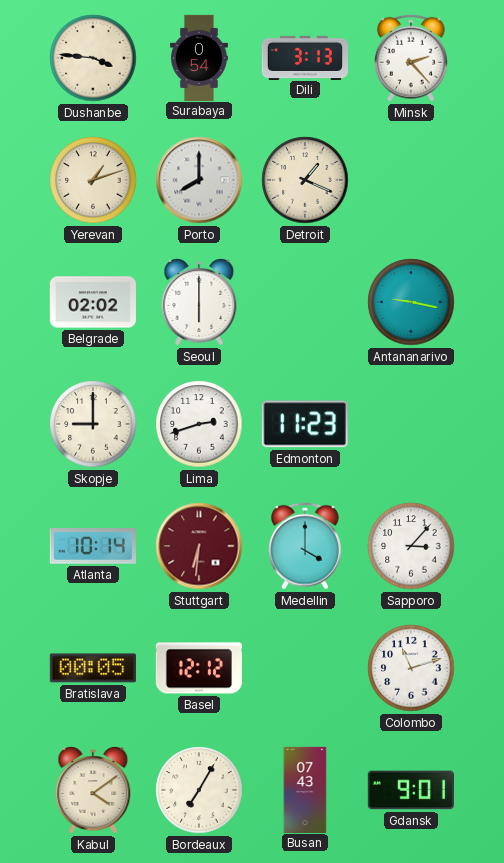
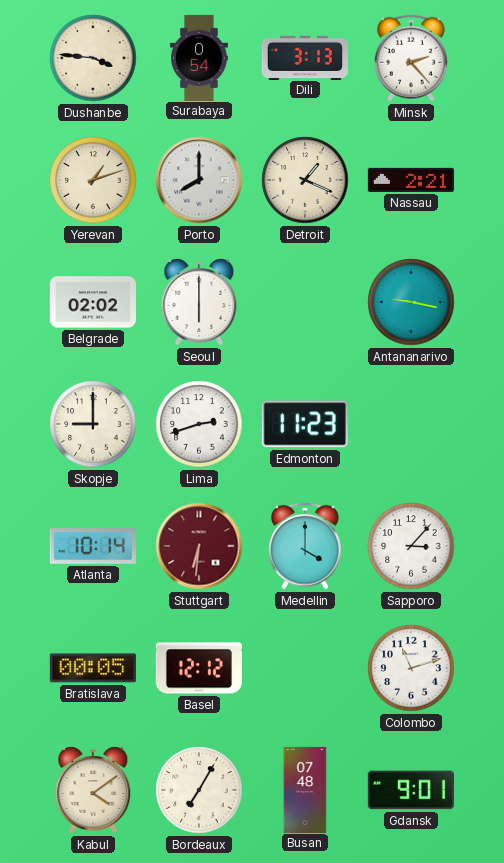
Nassau: none -> 2:21 (411, 180)
Busan: 07:43 -> 07:48 (305, 789)
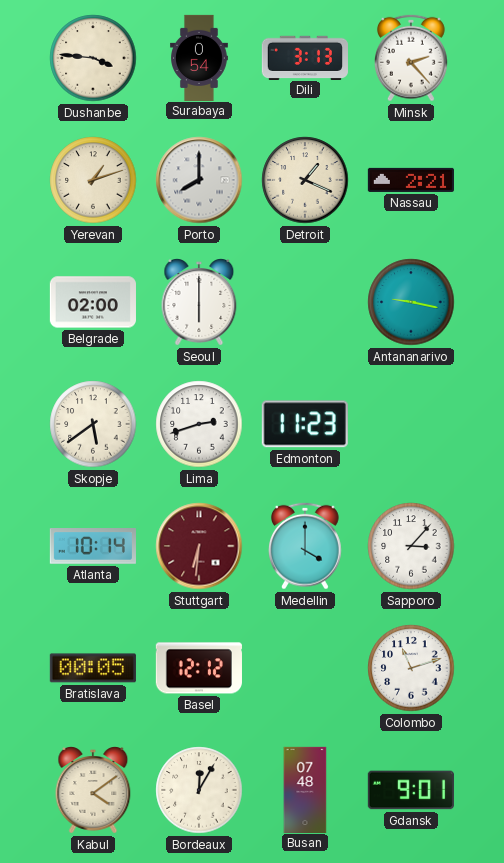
Belgrade: 02:02 -> 02:00 (93, 302)
Skopje: 9:00 -> 5:39 (93, 424)
Bordeaux: 7:05 -> 12:05 (199, 790)
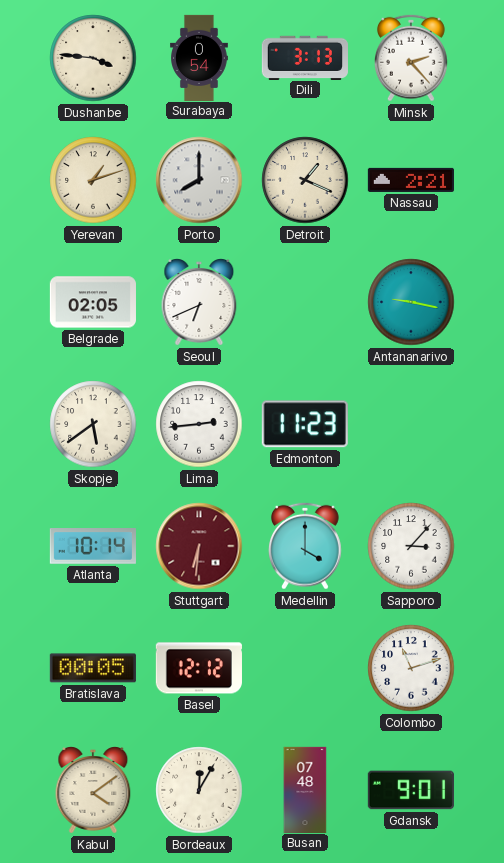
Belgrade: 02:00 -> 02:05 (93, 302)
Seoul: 6:00 -> 6:41 (199, 302)
Lima: 2:42 -> 2:44 (199, 424)
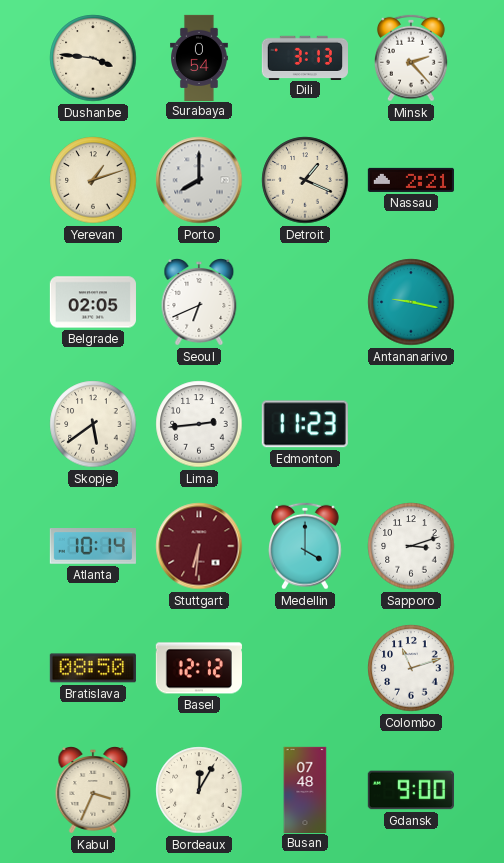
Sapporo: 3:07 -> 3:12 (411, 546)
Bratislava: 00:05 -> 08:50 (93, 668)
Kabul: 4:09 -> 3:34 (93, 790)
Gdansk: 9:01 -> 9:00 (411, 790)
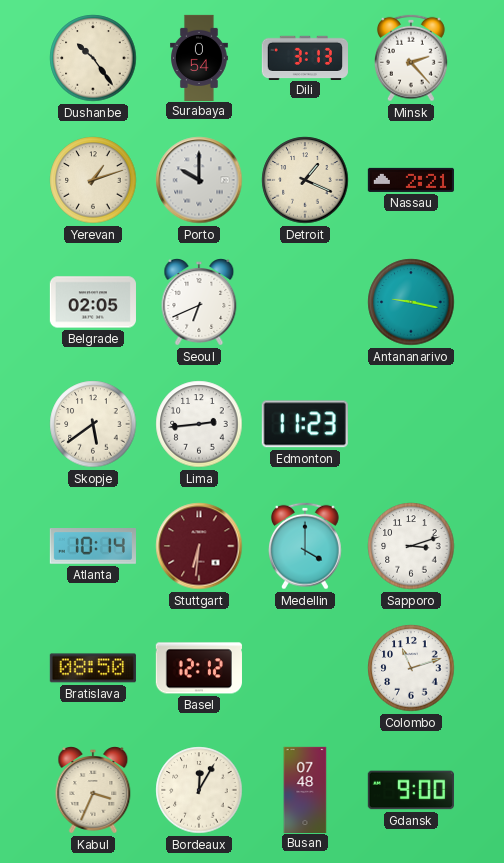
Dushanbe: 3:46 -> 10:24 (93, 58)
Porto: 8:00 -> 10:00 (199, 180)
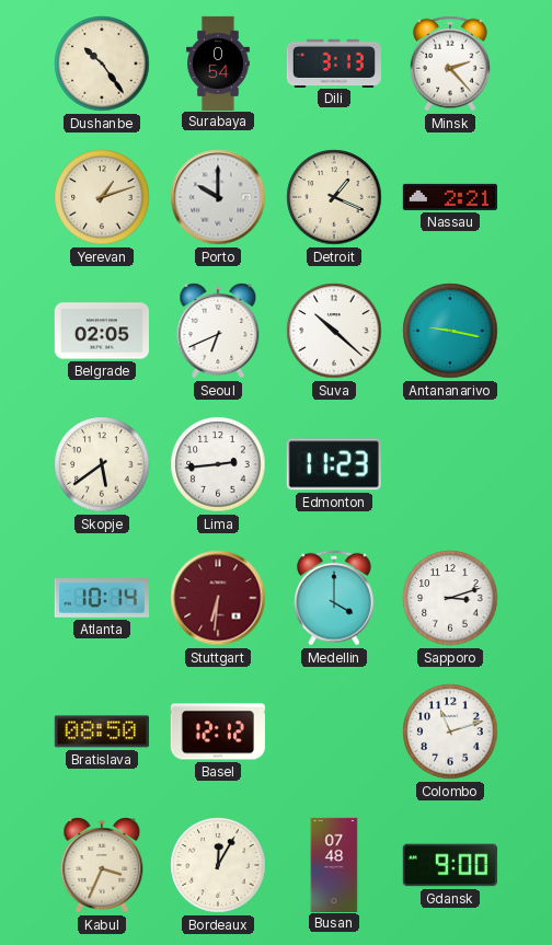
Suva: none -> 10:22 (334, 331)
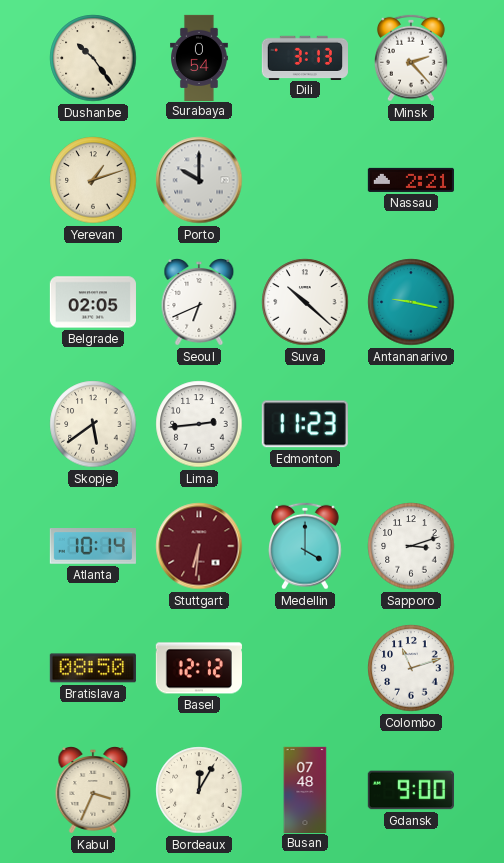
Detroit: 1:19 -> none (334, 197)
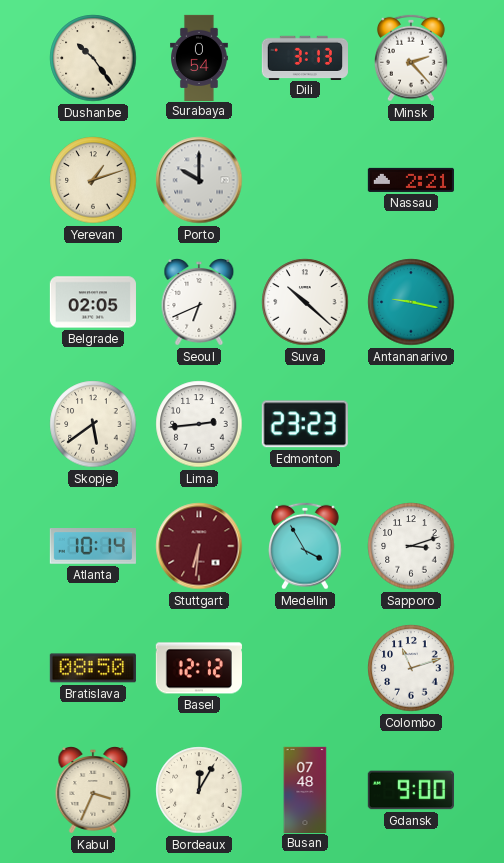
Edmonton: 11:23 -> 23:23 (305, 424)
Medellin: 4:00 -> 3:55 (306, 546)
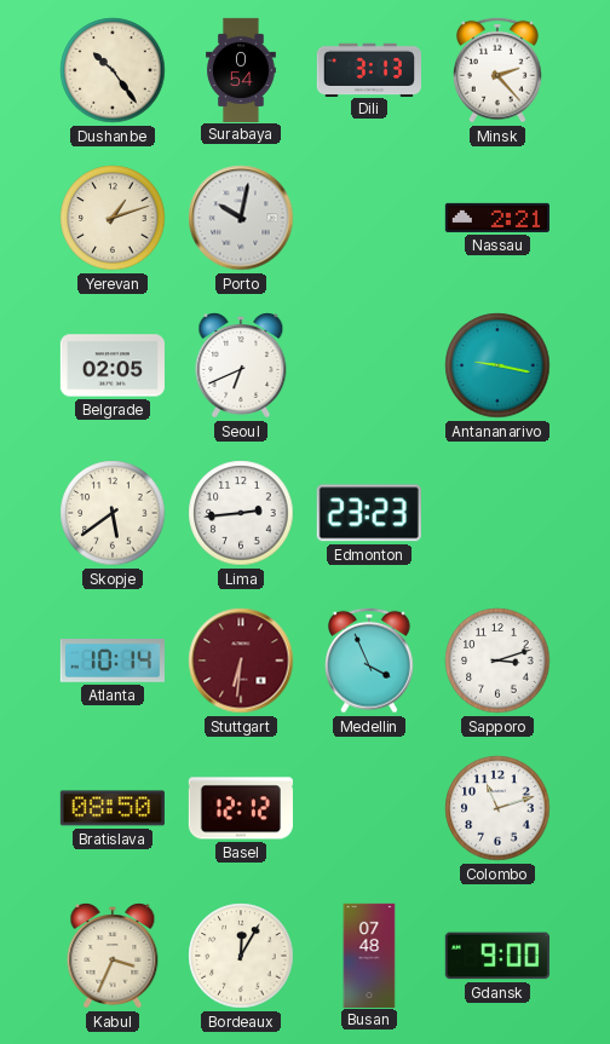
Porto: 10:00 -> 10:02 (241, 218)
Suva: 10:22 -> none (305, 302)
Medellin: 3:55 -> 3:56 (370, 661)
